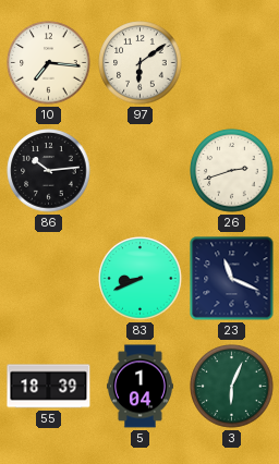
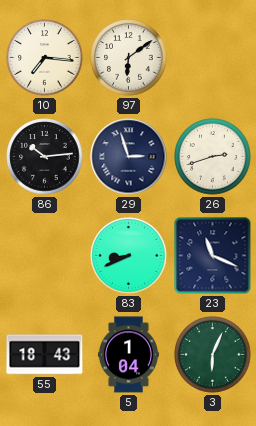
29: none -> 2:57 (129, 157)
55: 18:39 -> 18:43 (45, 355)
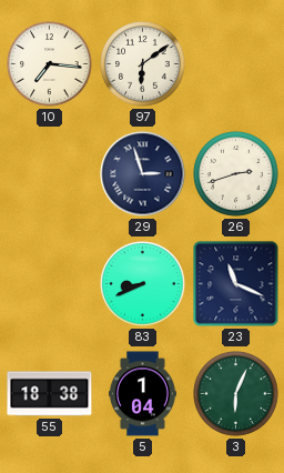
86: 10:14 -> none (45, 157)
55: 18:43 -> 18:38 (50, 394)
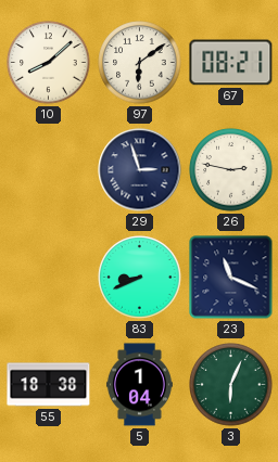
10: 7:16 -> 8:08 (49, 63)
67: none -> 08:21 (231, 63)
26: 2:42 -> 2:47 (231, 170)
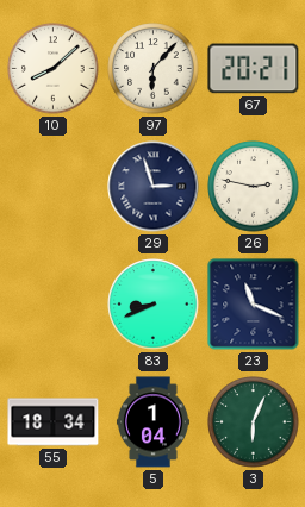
97: 6:09 -> 6:07 (154, 69)
67: 08:21 -> 20:21 (254, 69)
55: 18:38 -> 18:34 (54, 422)
